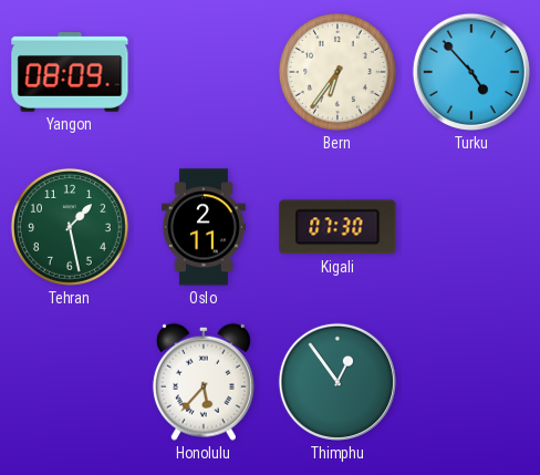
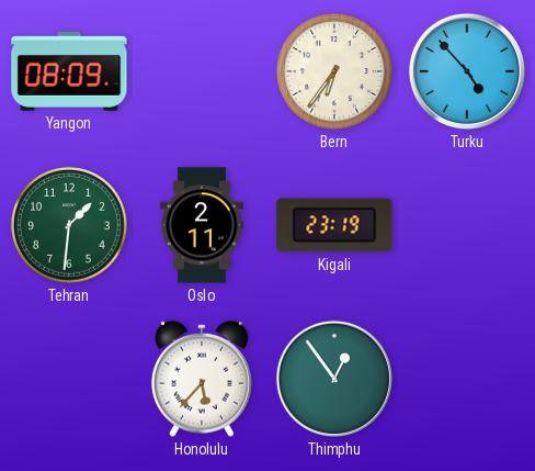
Tehran: 1:28 -> 1:31 (69, 225)
Kigali: 07:30 -> 23:19 (334, 225)
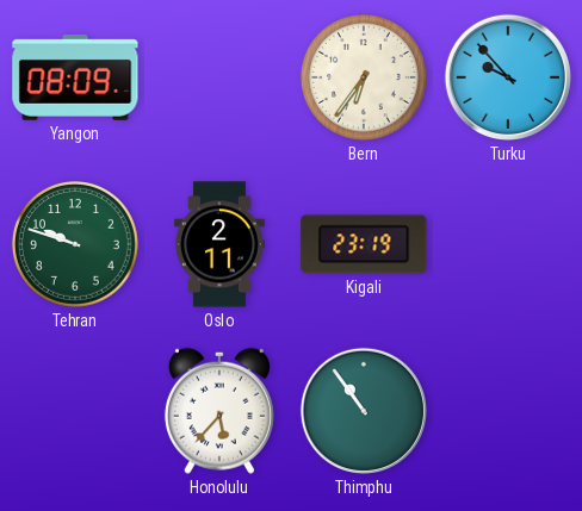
Turku: 4:53 -> 9:53 (508, 77)
Tehran: 1:31 -> 9:48 (75, 244)
Thimphu: 12:54 -> 10:54 (364, 411)
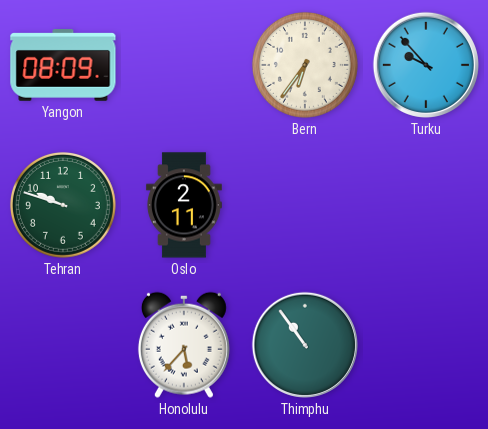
Kigali: 23:19 -> none (364, 244)
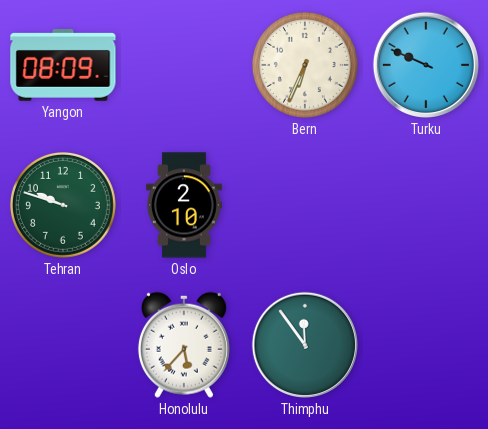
Bern: 6:36 -> 6:34 (305, 65)
Turku: 9:53 -> 9:49 (426, 65)
Oslo: 2:11 -> 2:10 (184, 205)
Thimphu: 10:54 -> 11:54 (305, 345)
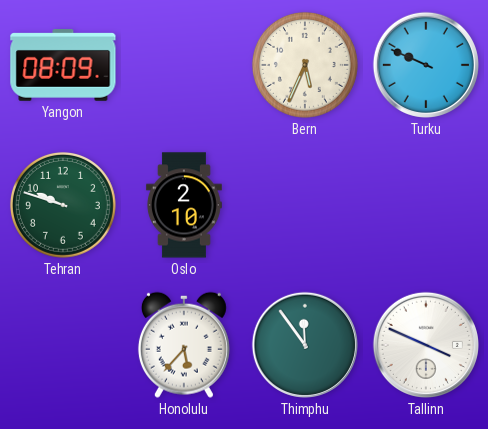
Bern: 6:34 -> 5:34 (305, 65)
Tallinn: none -> 3:49 (426, 345)
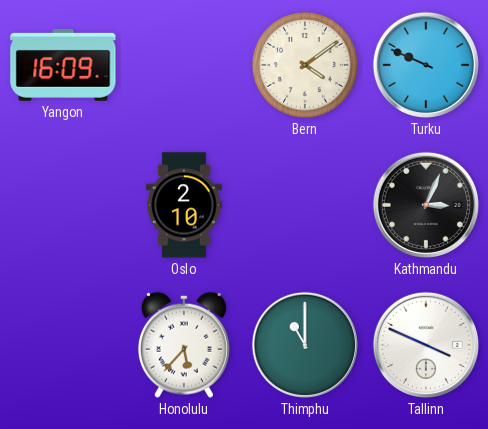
Yangon: 08:09 -> 16:09 (63, 66)
Bern: 5:34 -> 4:09 (305, 65)
Tehran: 9:48 -> none (63, 205)
Kathmandu: none -> 3:04 (426, 205)
Thimphu: 11:54 -> 11:00 (305, 345)
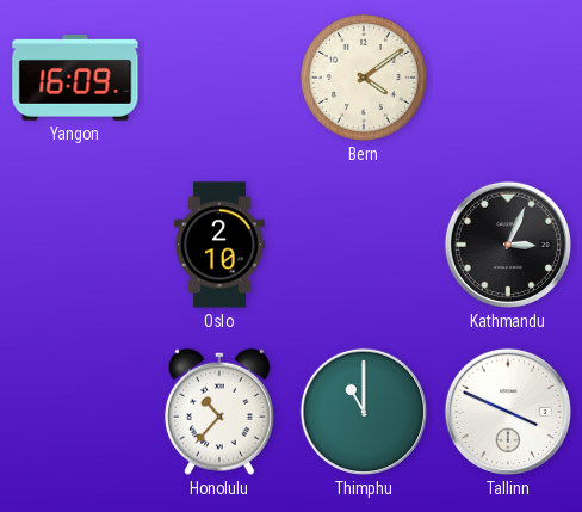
Turku: 9:49 -> none (426, 65)
Honolulu: 5:37 -> 10:37 (219, 412)
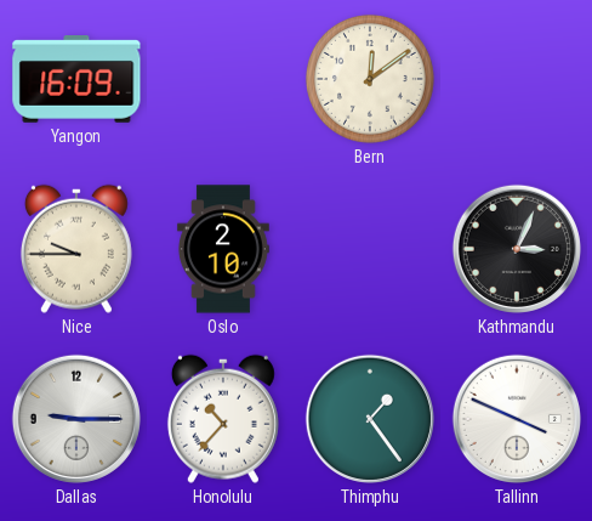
Bern: 4:09 -> 12:09 (370, 79)
Nice: none -> 9:45 (76, 249)
Dallas: none -> 9:15 (76, 419)
Thimphu: 11:00 -> 1:24 (370, 419)
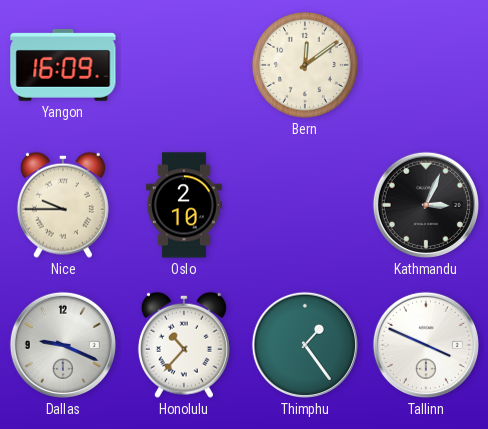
Dallas: 9:15 -> 9:19 (63, 345)
